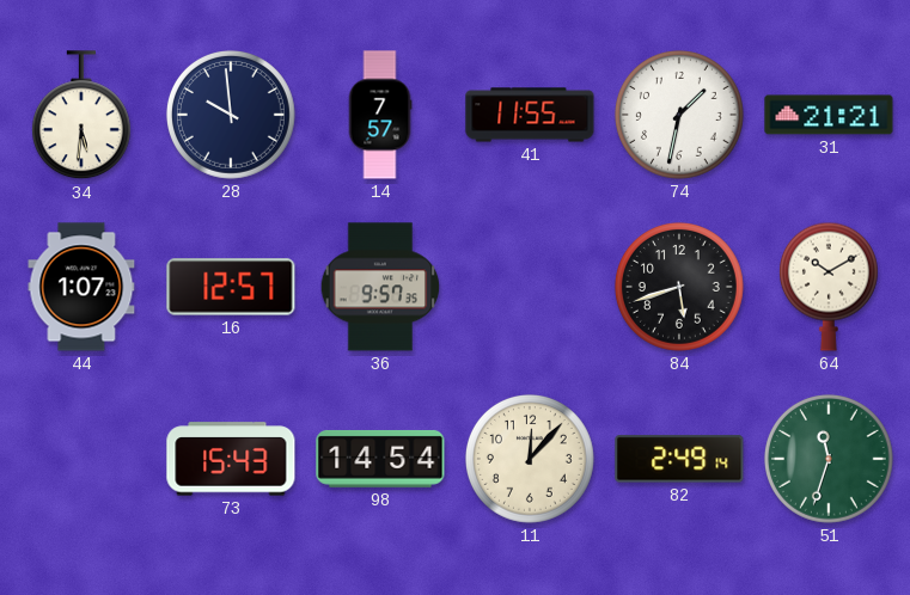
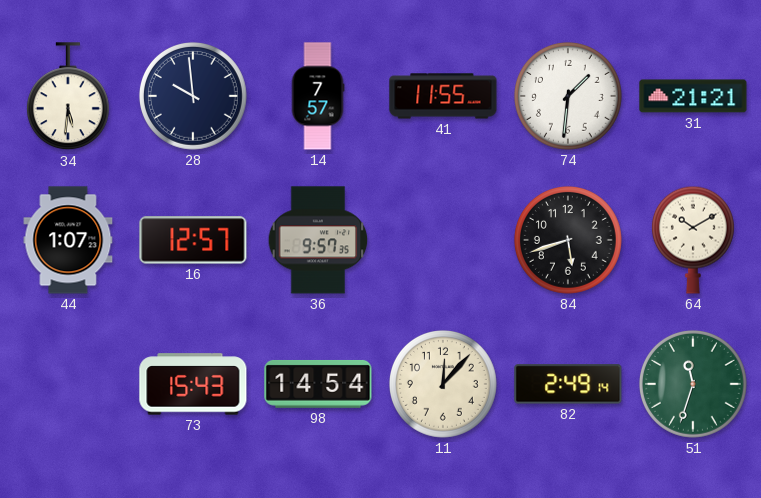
74: 1:32 -> 1:31 (568, 96)
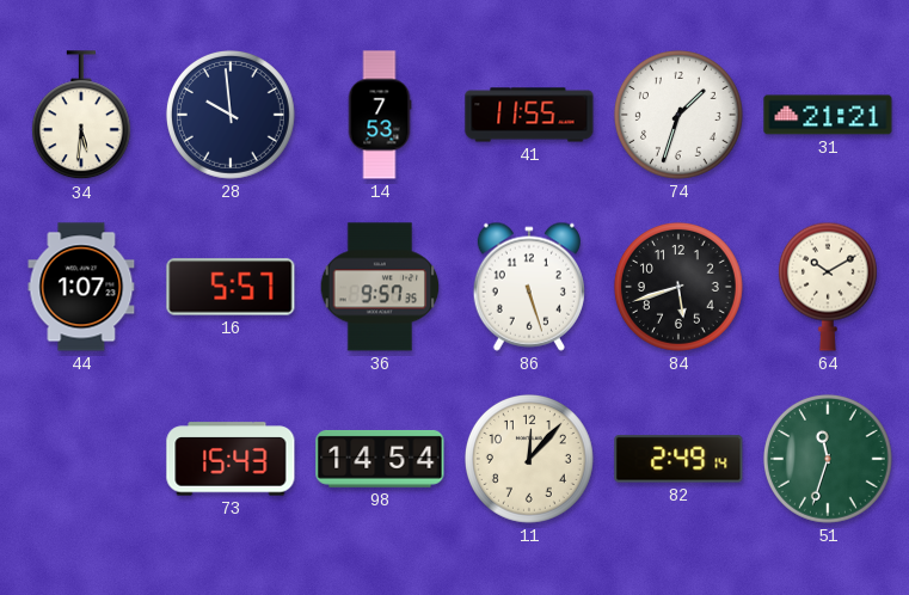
14: 7:57 -> 7:53 (380, 115)
74: 1:31 -> 1:33 (678, 115)
16: 12:57 -> 5:57 (231, 287)
86: none -> 5:27 (529, 287)
